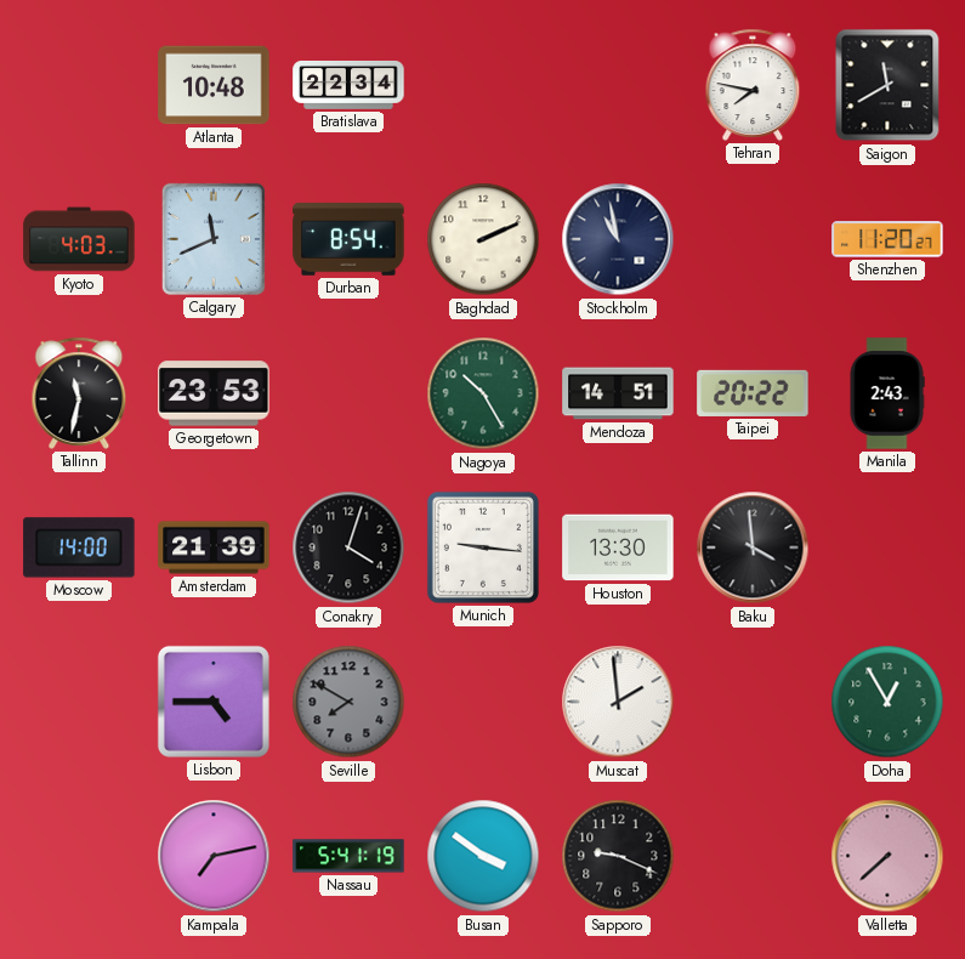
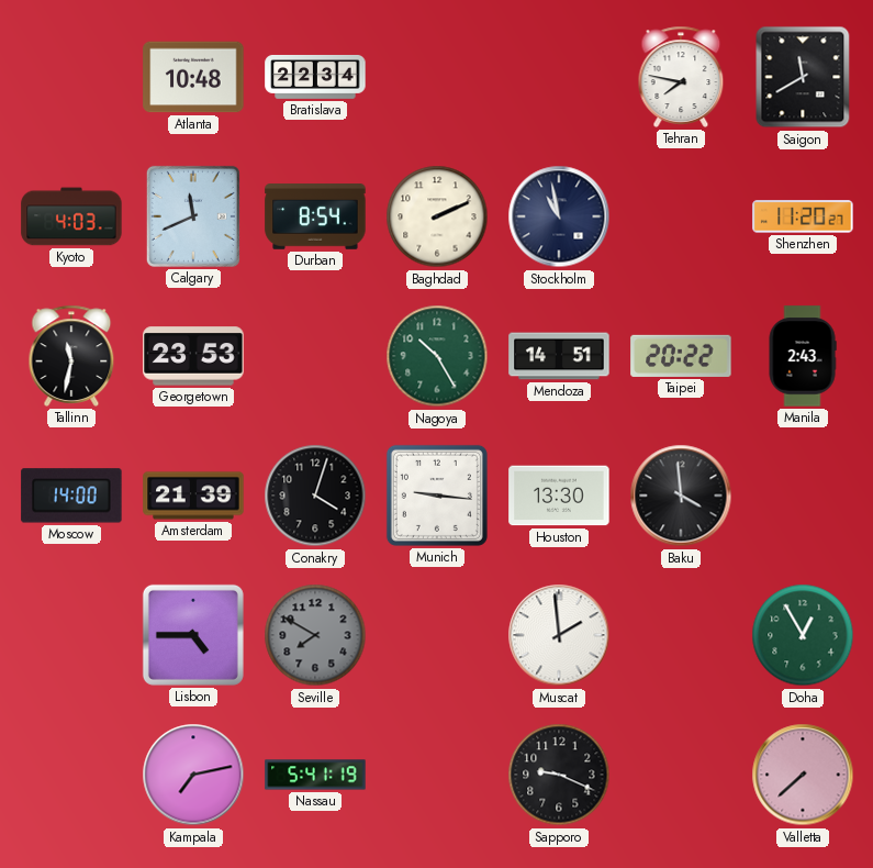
Busan: 3:51 -> none (483, 856)
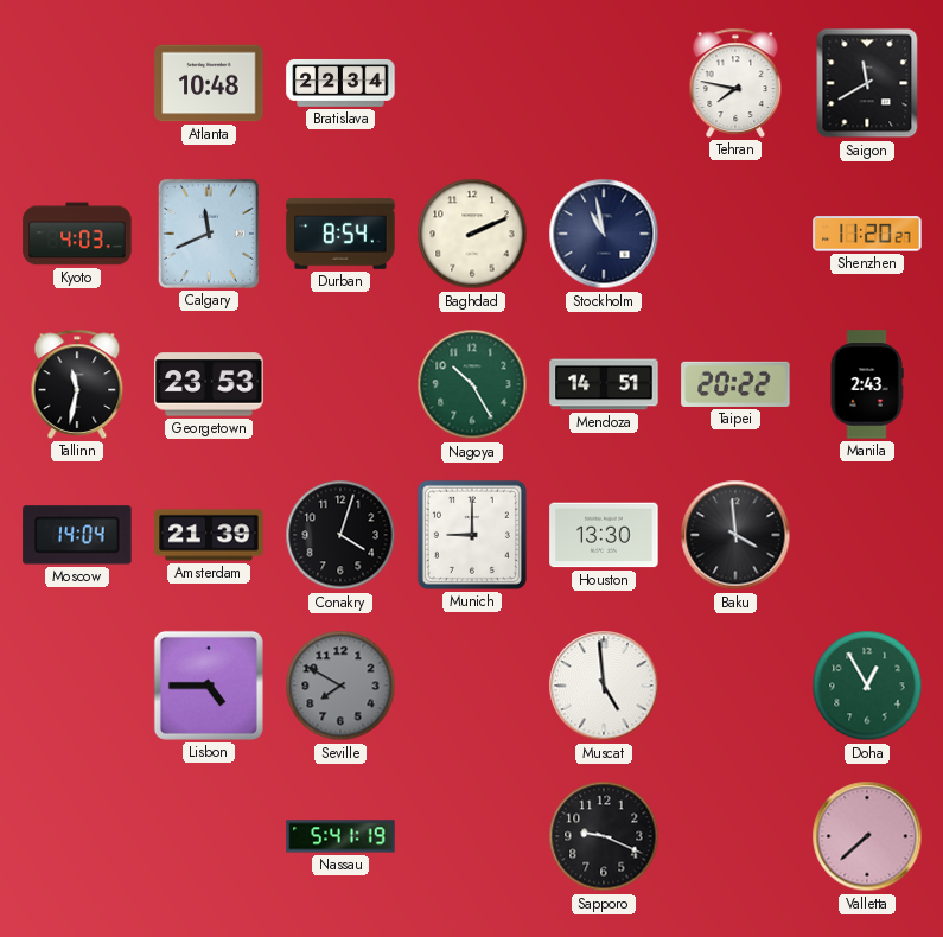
Moscow: 14:00 -> 14:04 (77, 535)
Munich: 9:16 -> 9:00 (472, 535)
Muscat: 1:59 -> 4:59 (604, 686)
Kampala: 7:13 -> none (193, 775)
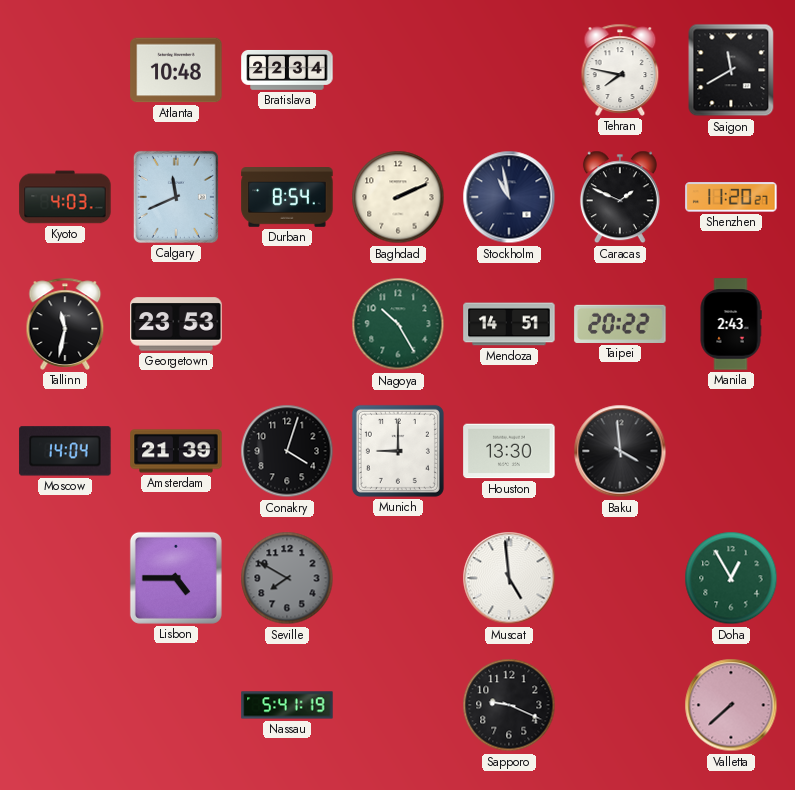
Caracas: none -> 1:49 (620, 197)
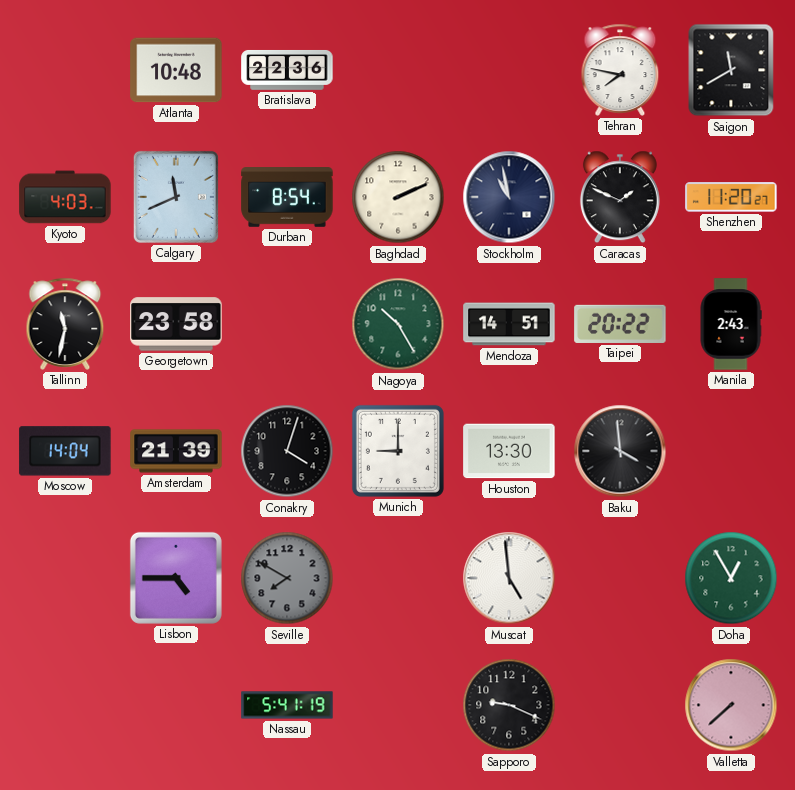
Bratislava: 22:34 -> 22:36 (287, 70)
Georgetown: 23:53 -> 23:58 (176, 324)
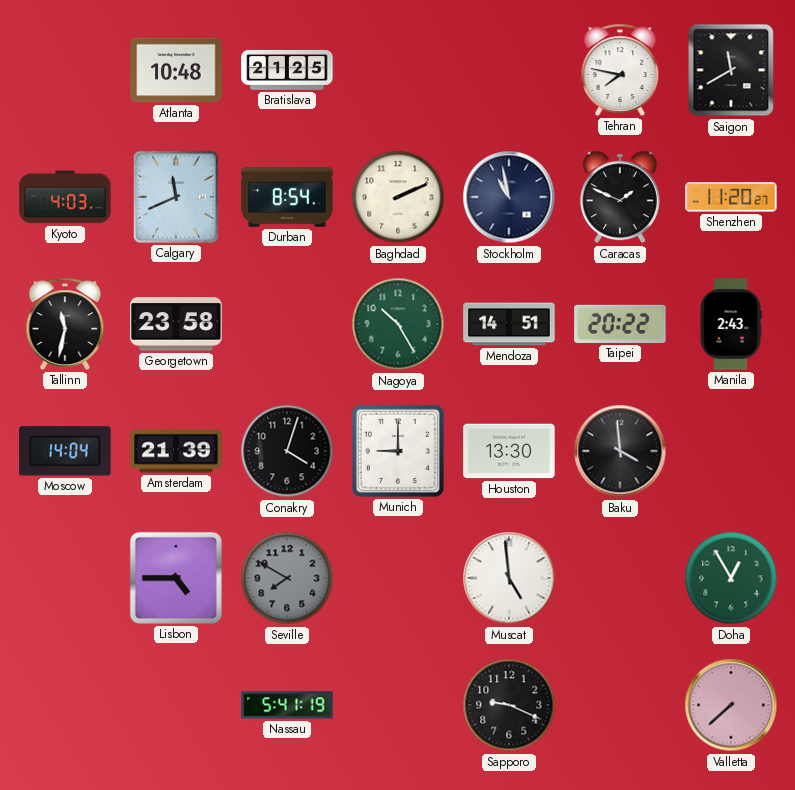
Bratislava: 22:36 -> 21:25 (287, 70)
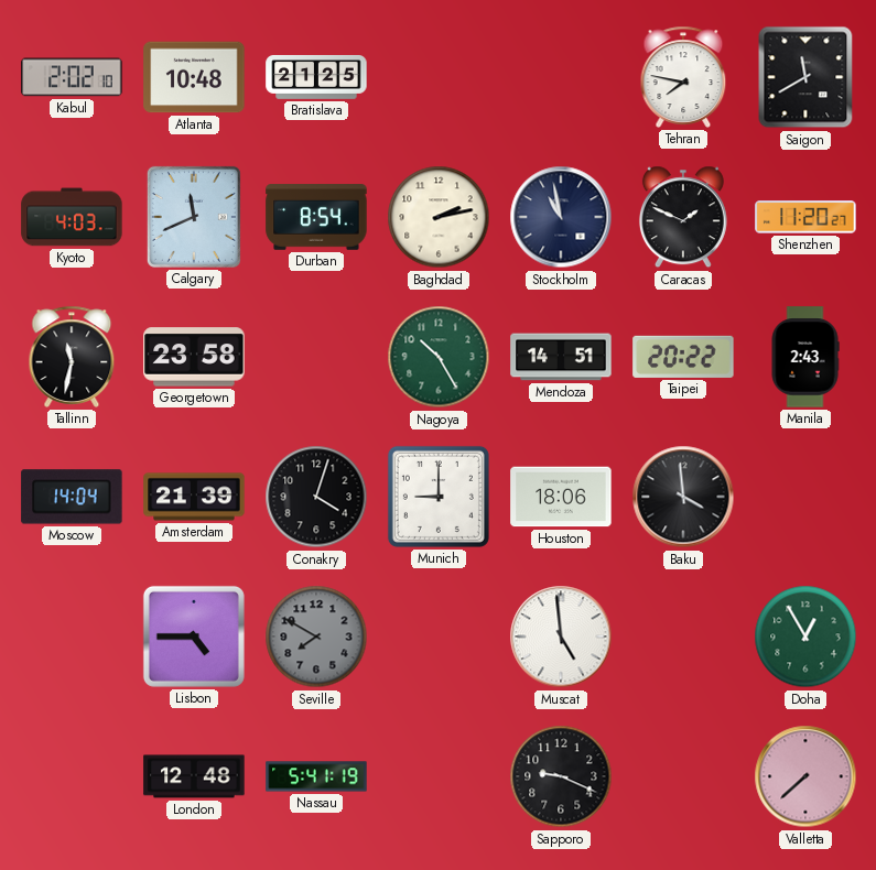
Kabul: none -> 2:02 (72, 77)
Baghdad: 2:11 -> 2:13 (439, 217)
Houston: 13:30 -> 18:06 (561, 497)
London: none -> 12:48 (194, 776)
